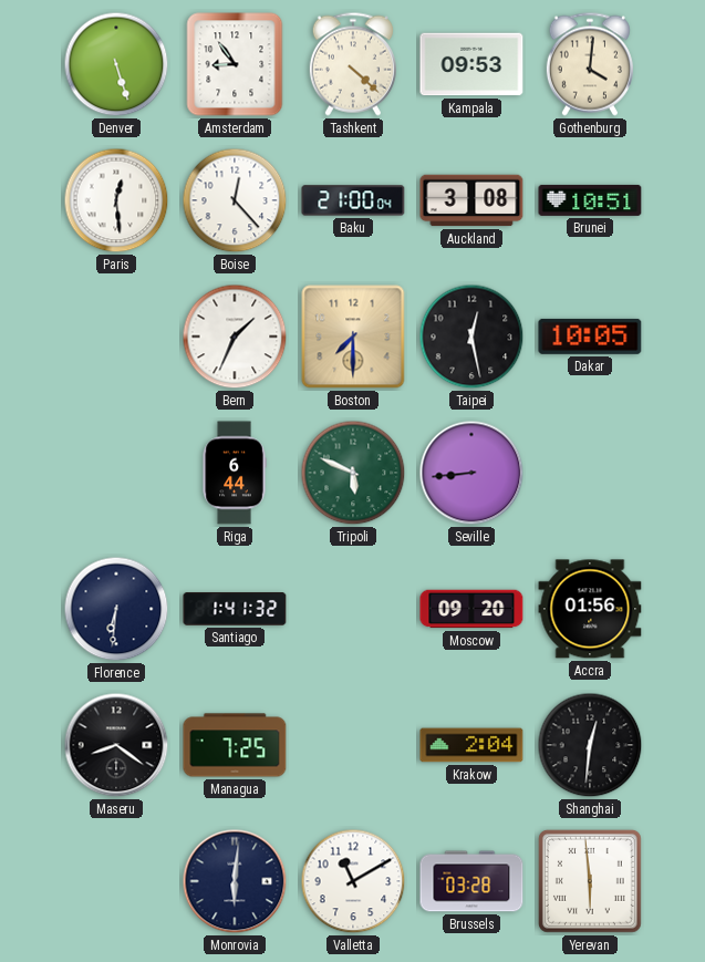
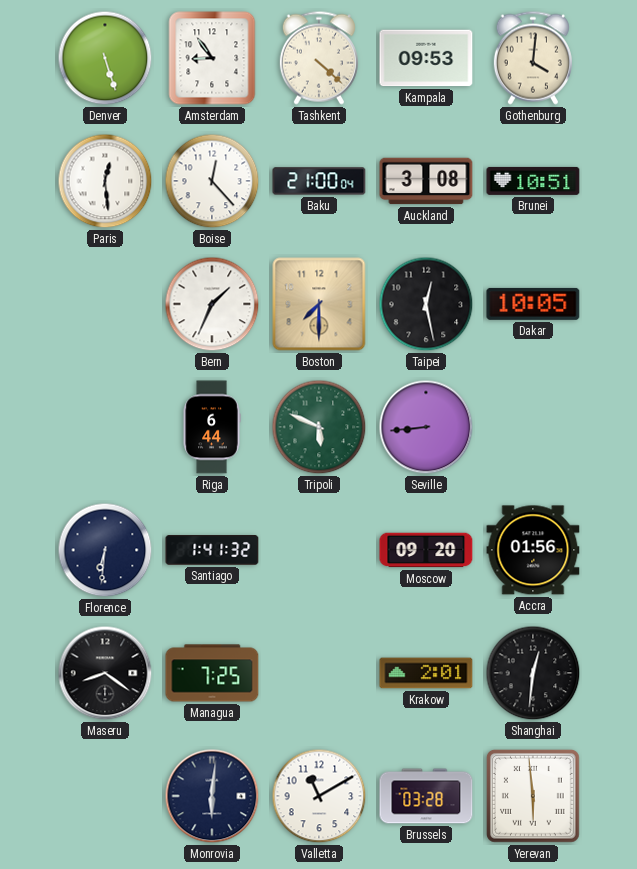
Krakow: 2:04 -> 2:01 (426, 673)
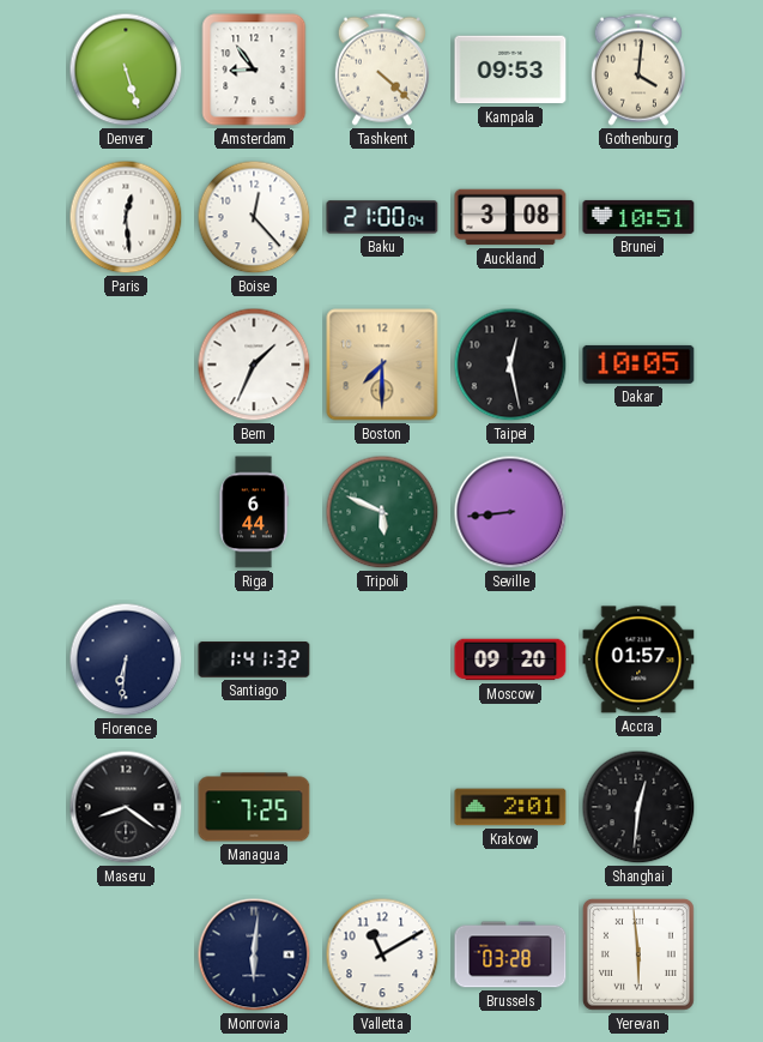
Accra: 01:56 -> 01:57 (638, 659)
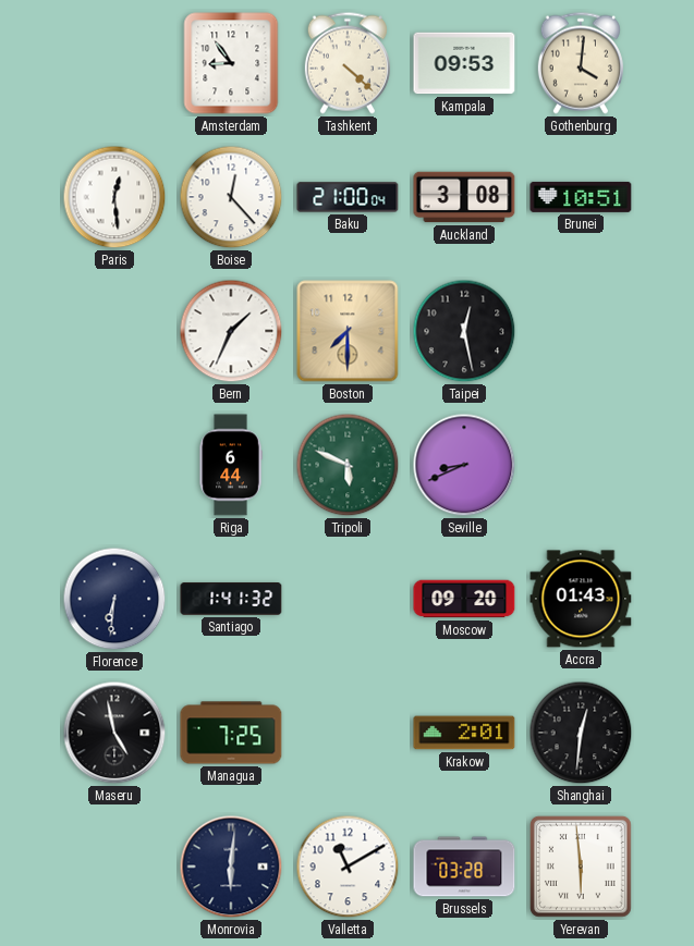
Denver: 5:27 -> none (126, 70)
Dakar: 10:05 -> none (638, 365)
Seville: 8:44 -> 8:41 (464, 465)
Accra: 01:57 -> 01:43 (581, 599)
Maseru: 8:21 -> 4:58 (114, 733)
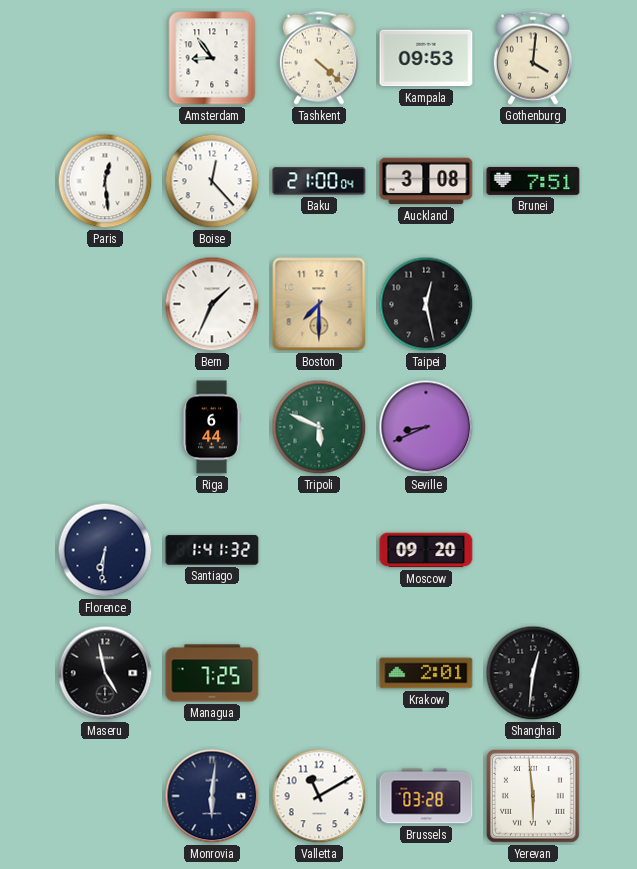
Brunei: 10:51 -> 7:51 (533, 181)
Accra: 01:43 -> none (581, 599)
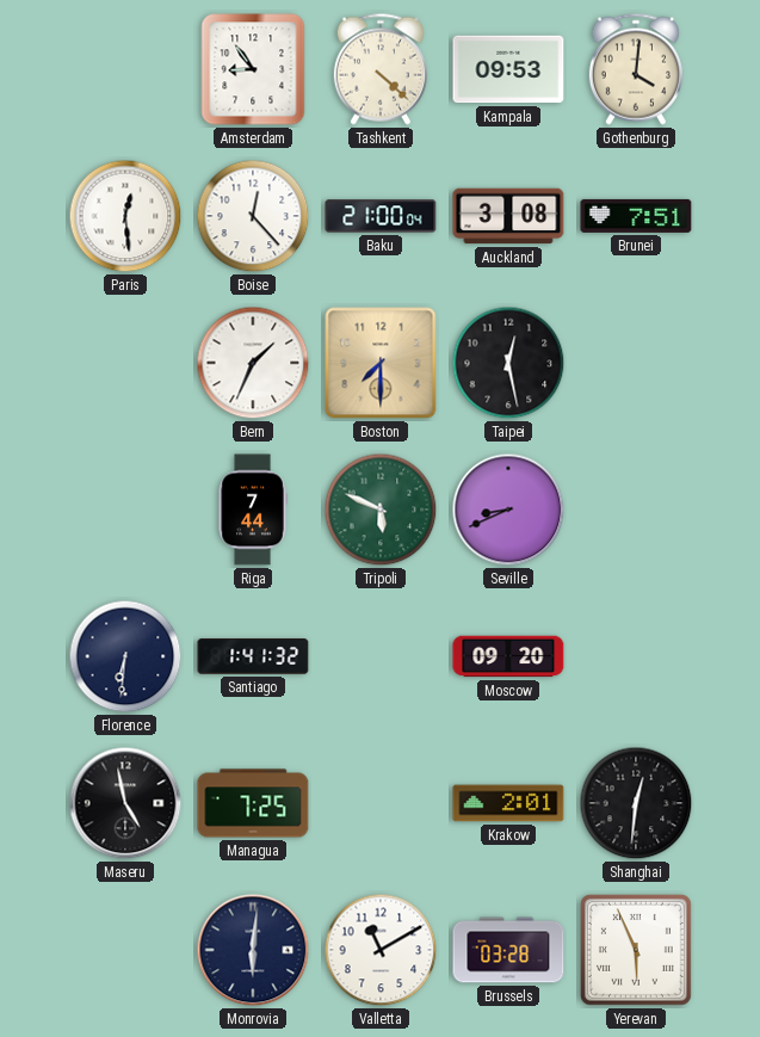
Riga: 6:44 -> 7:44 (253, 510)
Yerevan: 5:59 -> 5:56 (636, 950)
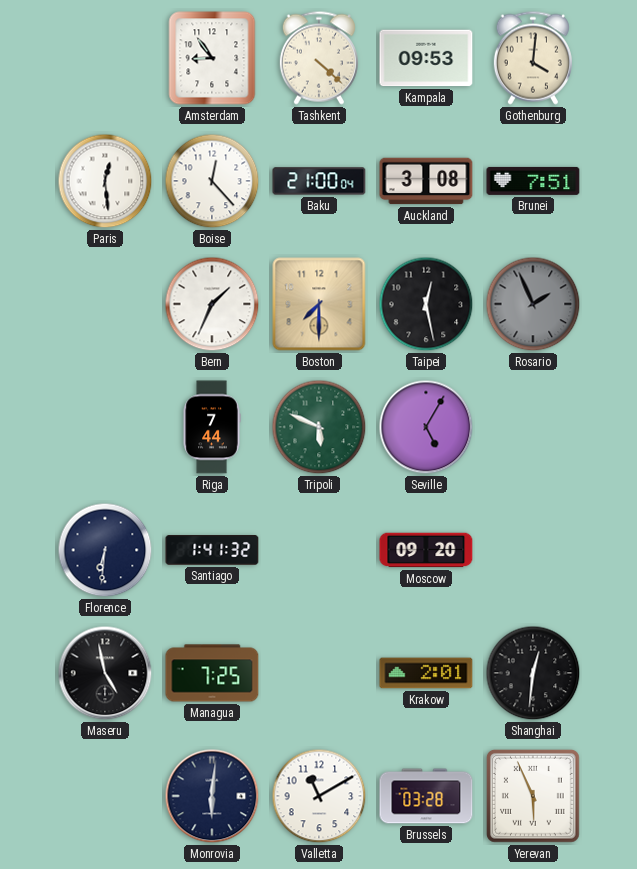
Rosario: none -> 1:56 (533, 304)
Seville: 8:41 -> 5:05 (426, 427)
